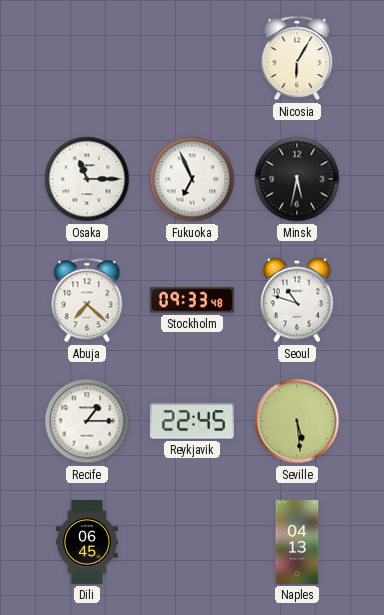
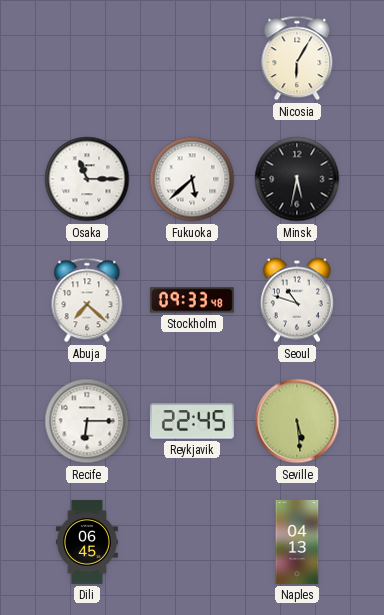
Fukuoka: 6:56 -> 5:38 (192, 179)
Recife: 1:15 -> 6:15 (87, 421)
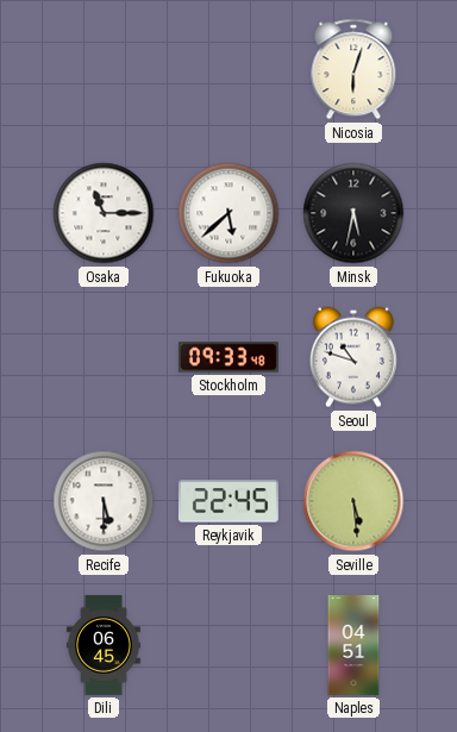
Nicosia: 6:05 -> 6:03 (353, 69)
Abuja: 7:22 -> none (87, 300)
Recife: 6:15 -> 5:30 (104, 501)
Naples: 04:13 -> 04:51 (353, 645)
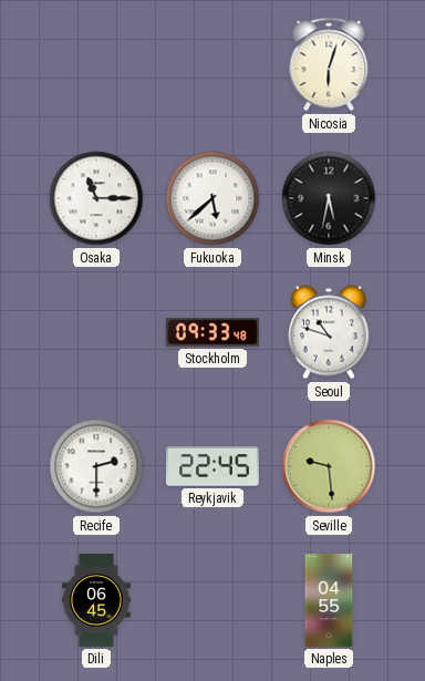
Recife: 5:30 -> 2:30 (96, 466)
Seville: 5:29 -> 9:29 (329, 466)
Naples: 04:51 -> 04:55 (329, 600)
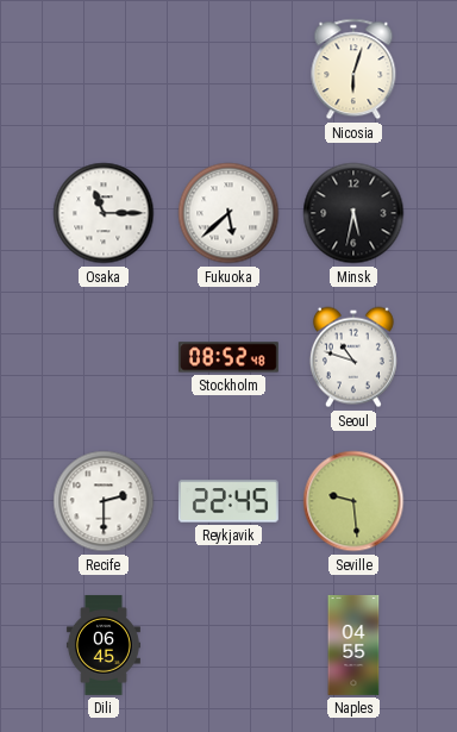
Stockholm: 09:33 -> 08:52 (228, 357)
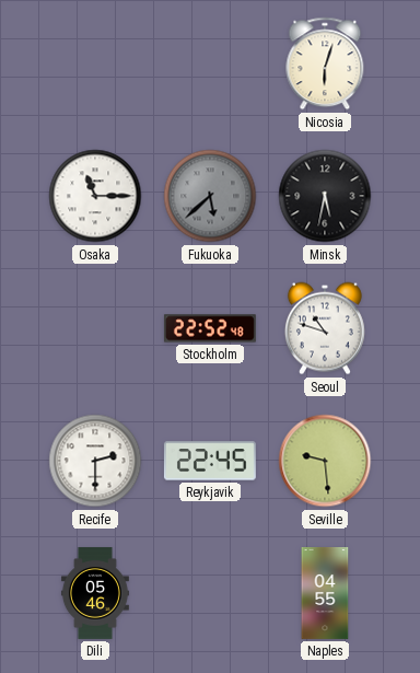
Fukuoka dial: white -> grey (210, 196)
Stockholm: 08:52 -> 22:52 (210, 328)
Dili: 06:45 -> 05:46 (95, 593)
